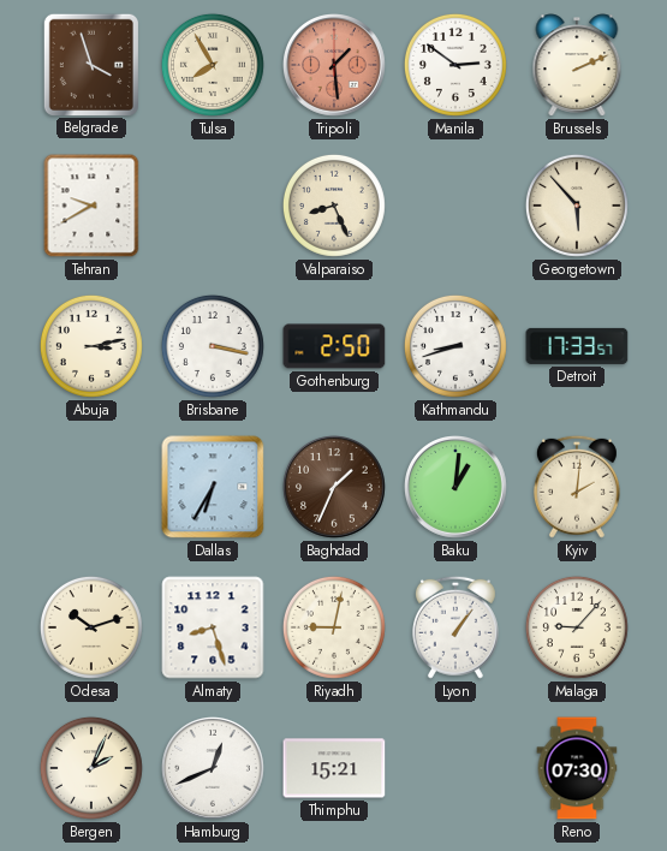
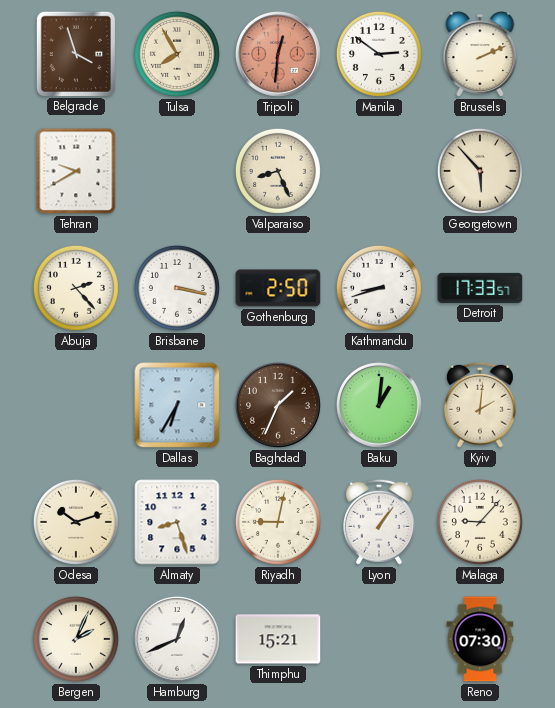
Tripoli: 1:29 -> 12:31 (279, 55)
Abuja: 3:13 -> 2:23 (76, 288)
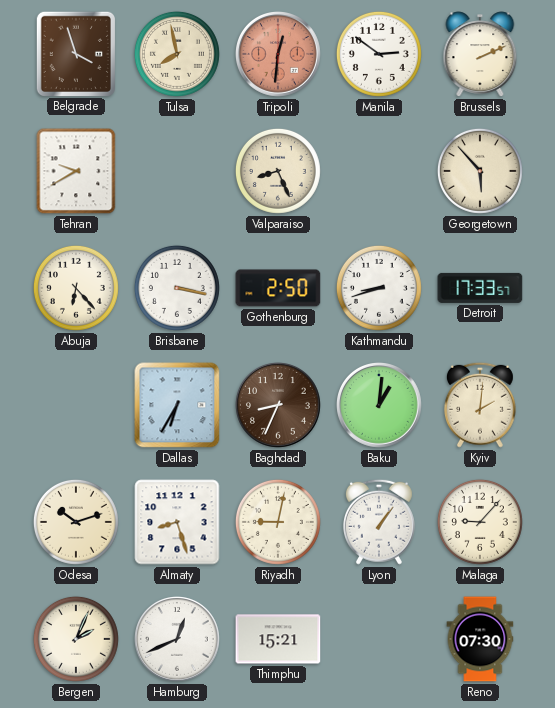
Tulsa: 7:55 -> 7:58 (177, 54)
Abuja: 2:23 -> 6:23 (76, 288)
Baghdad: 1:34 -> 8:34 (279, 406)
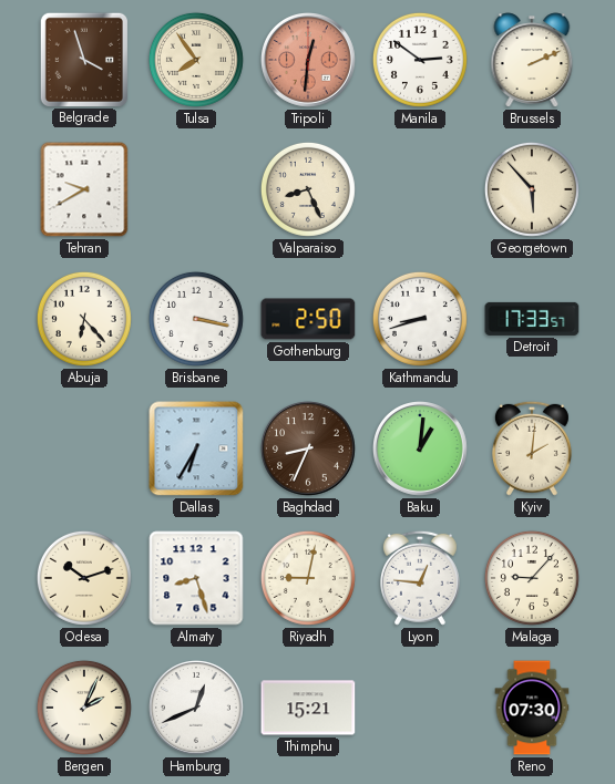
Tulsa: 7:58 -> 7:54 (196, 60)
Lyon: 1:06 -> 12:46 (420, 578)
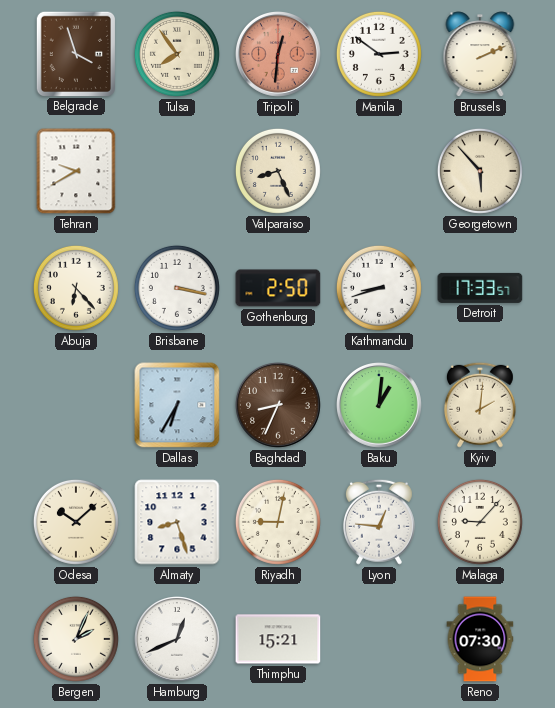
Odesa: 10:12 -> 10:08 (76, 522)
